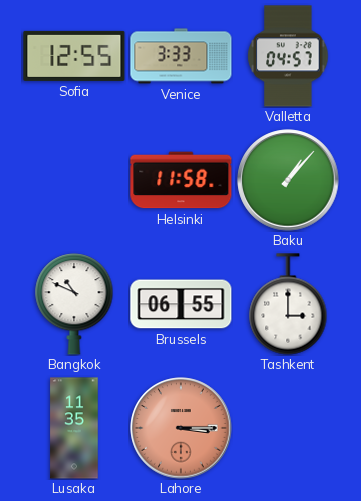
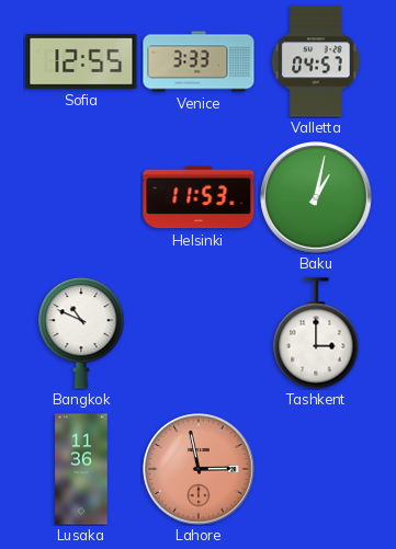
Helsinki: 11:58 -> 11:53 (199, 197)
Baku: 1:07 -> 1:02 (316, 197)
Brussels: 06:55 -> none (181, 304)
Lusaka: 11:35 -> 11:36 (81, 469)
Lahore: 3:15 -> 2:58 (199, 469)
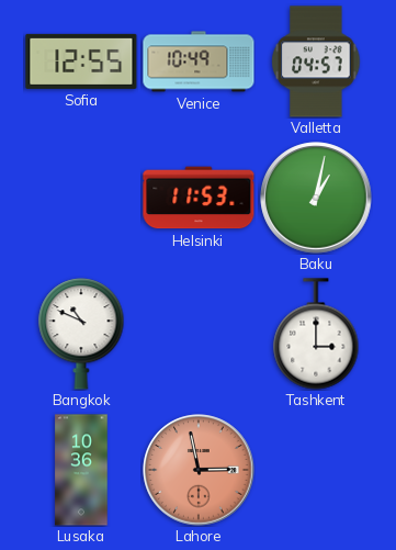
Venice: 3:33 -> 10:49 (199, 61)
Lusaka: 11:36 -> 10:36 (81, 470)
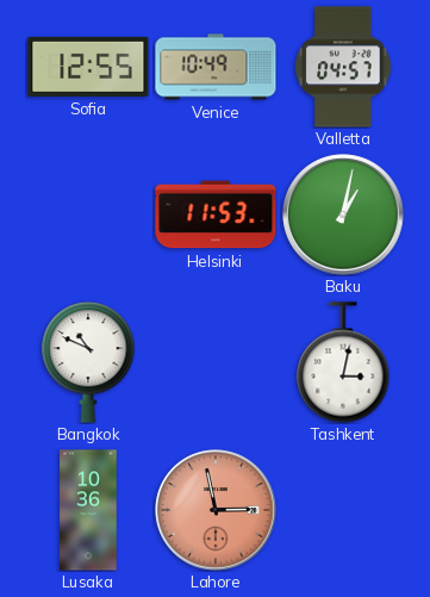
Tashkent: 3:00 -> 3:02 (343, 362)
